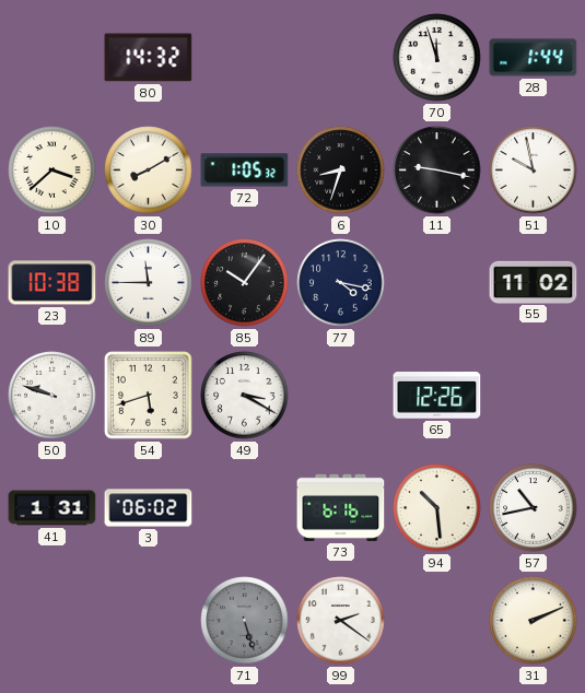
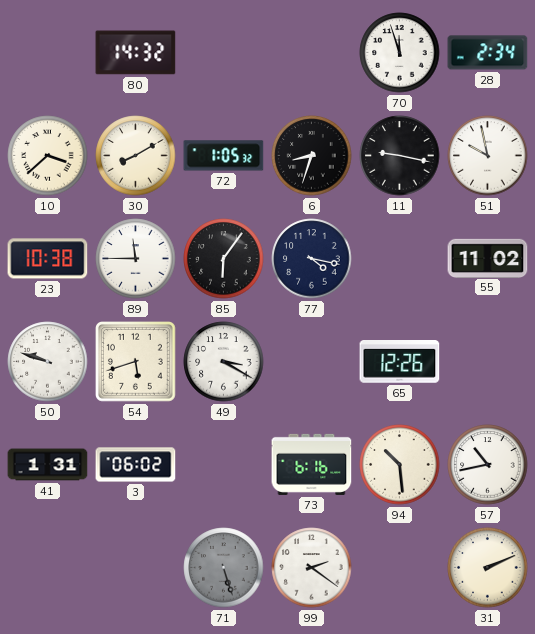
28: 1:44 -> 2:34 (488, 53)
85: 10:06 -> 6:06 (224, 259)
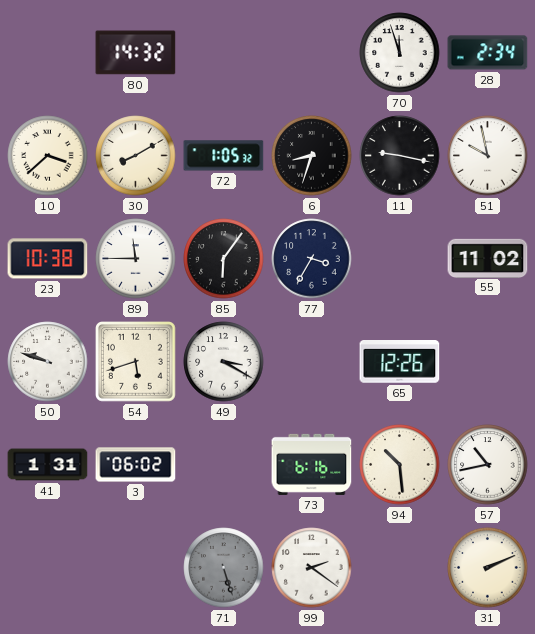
77: 4:17 -> 3:35 (312, 259)
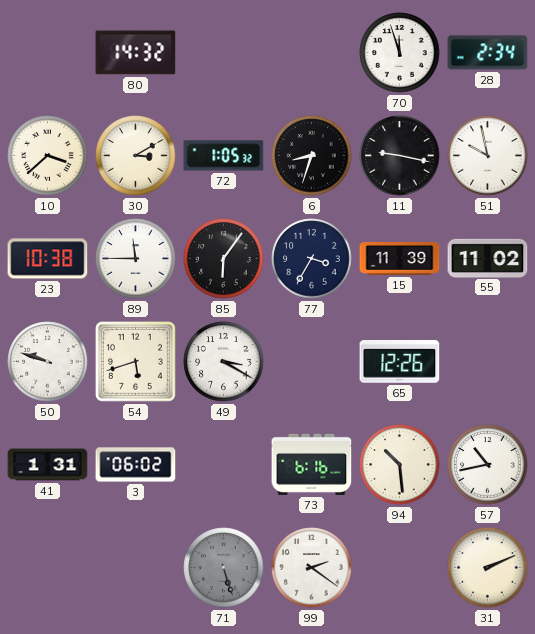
30: 8:10 -> 3:10 (136, 156)
15: none -> 11:39 (400, 259)
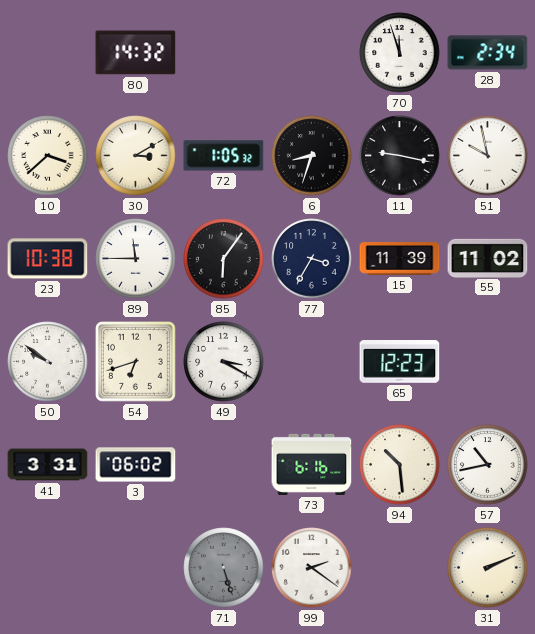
50: 9:48 -> 9:51 (48, 362)
54: 5:42 -> 6:42 (136, 362)
65: 12:26 -> 12:23 (400, 362)
41: 1:31 -> 3:31 (48, 465)
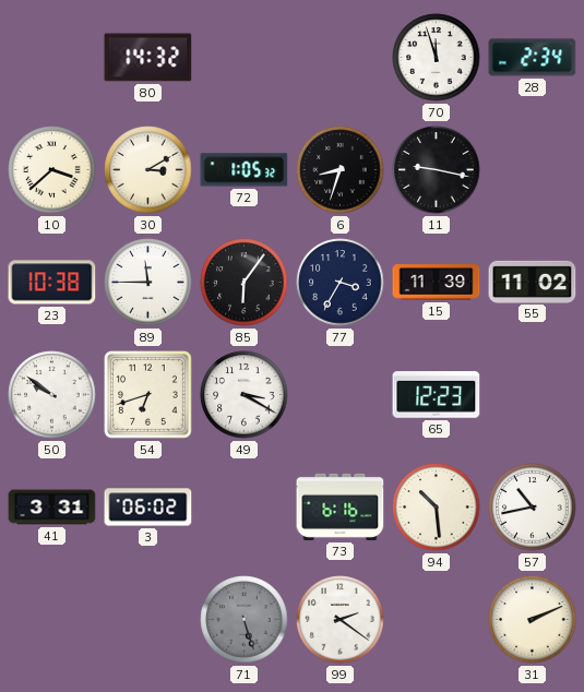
51: 9:58 -> none (488, 156)
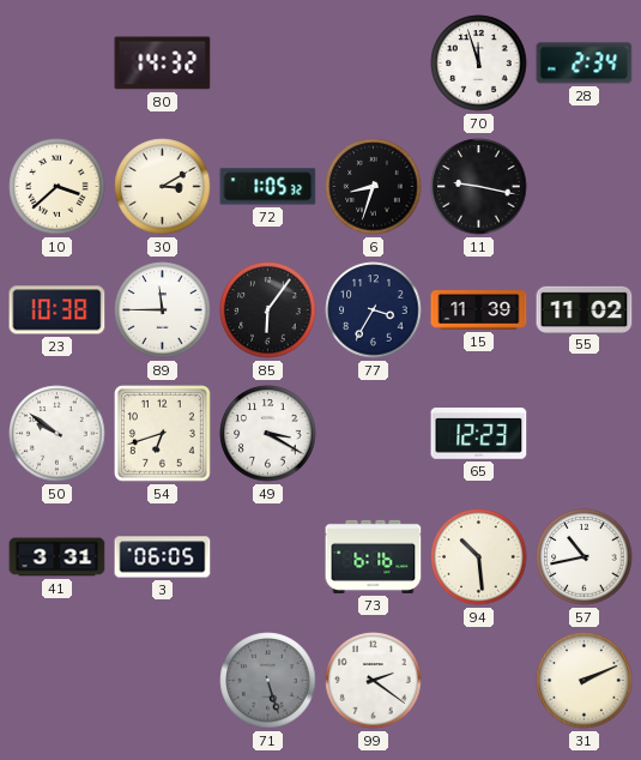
3: 06:02 -> 06:05 (163, 557)
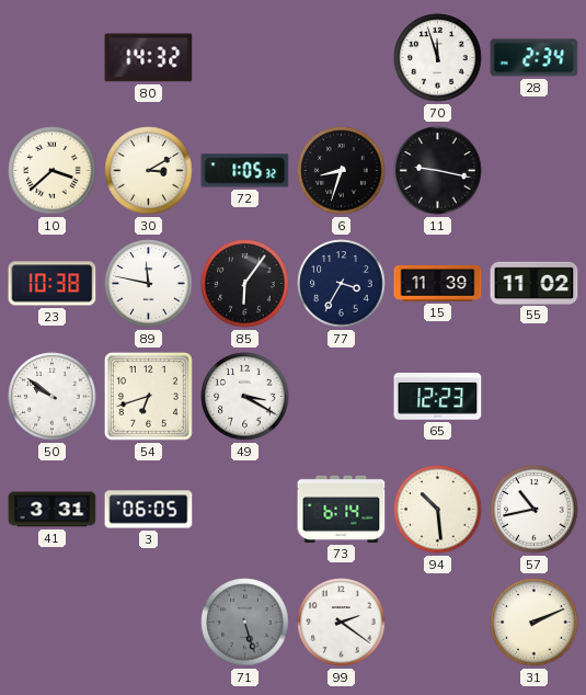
89: 11:45 -> 11:47 (149, 284)
73: 6:16 -> 6:14 (342, 509)
